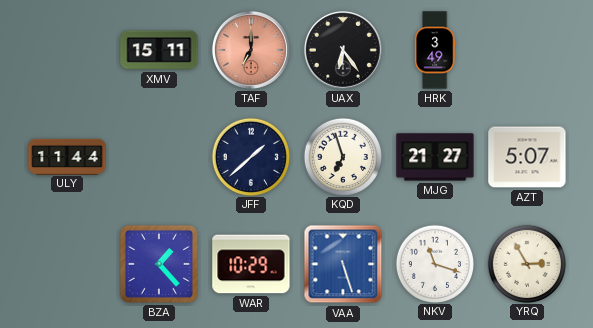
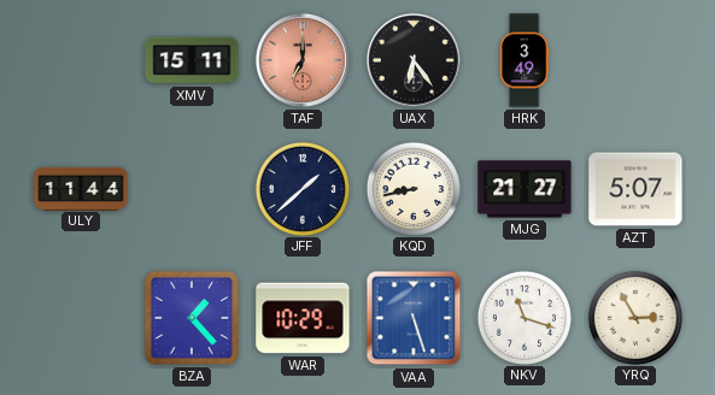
KQD: 6:57 -> 8:43 (412, 188)
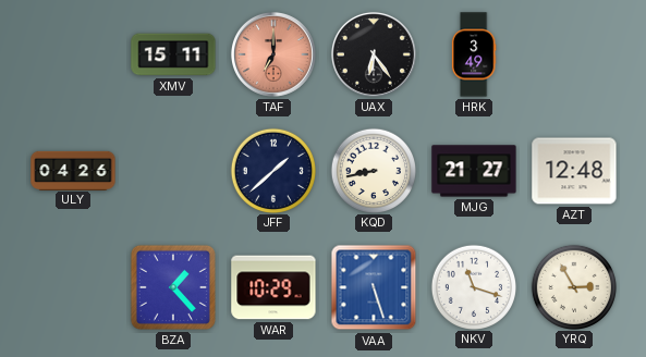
ULY: 11:44 -> 04:26 (73, 170)
AZT: 5:07 -> 12:48 (574, 171)
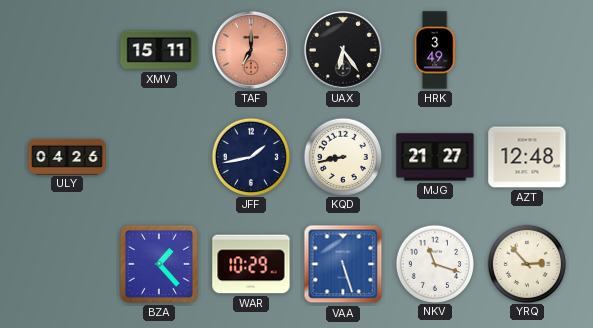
JFF: 1:38 -> 1:43 (250, 156)
YRQ: 2:55 -> 2:53 (526, 263)
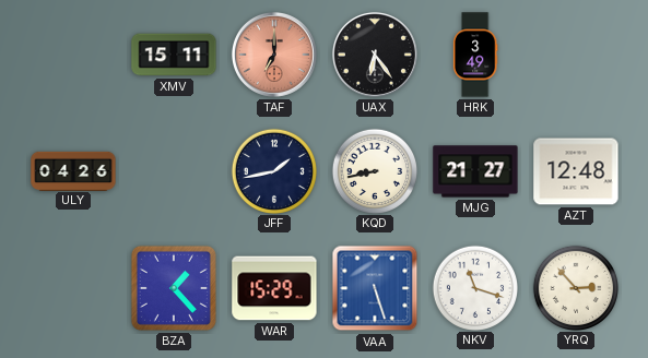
WAR: 10:29 -> 15:29 (274, 288)
